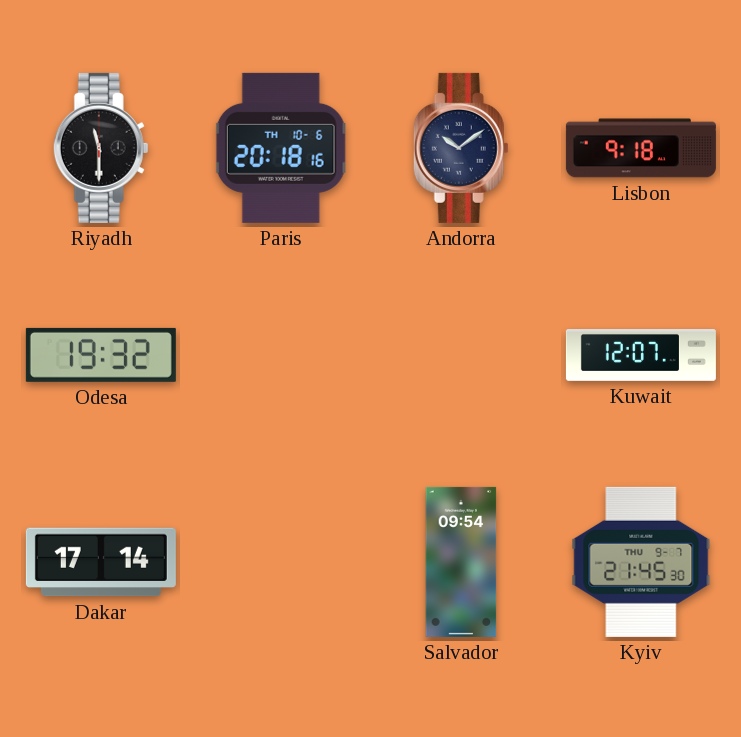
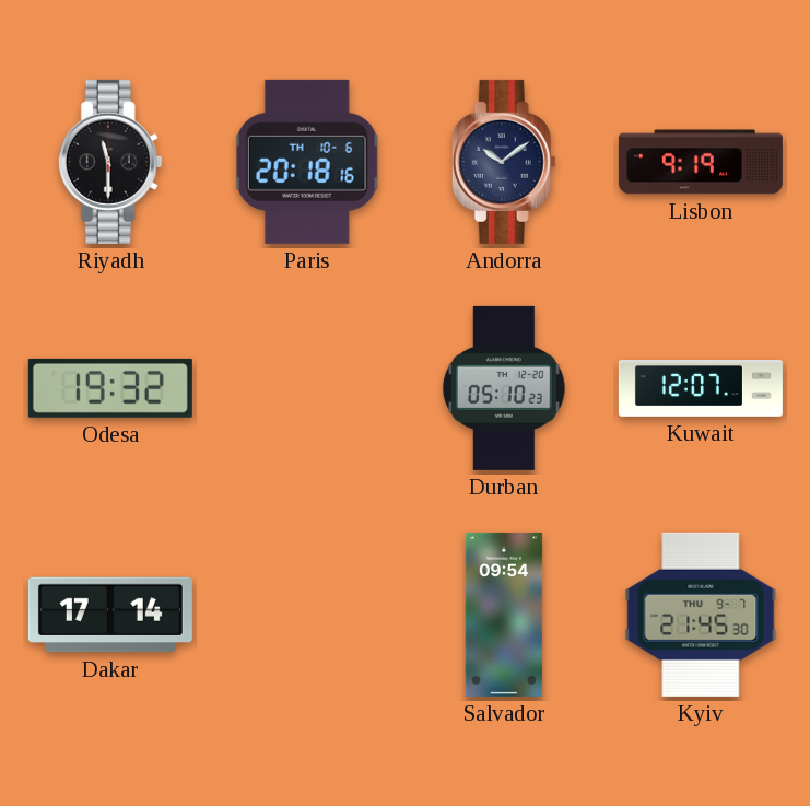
Lisbon: 9:18 -> 9:19 (701, 162)
Durban: none -> 05:10 (504, 388)
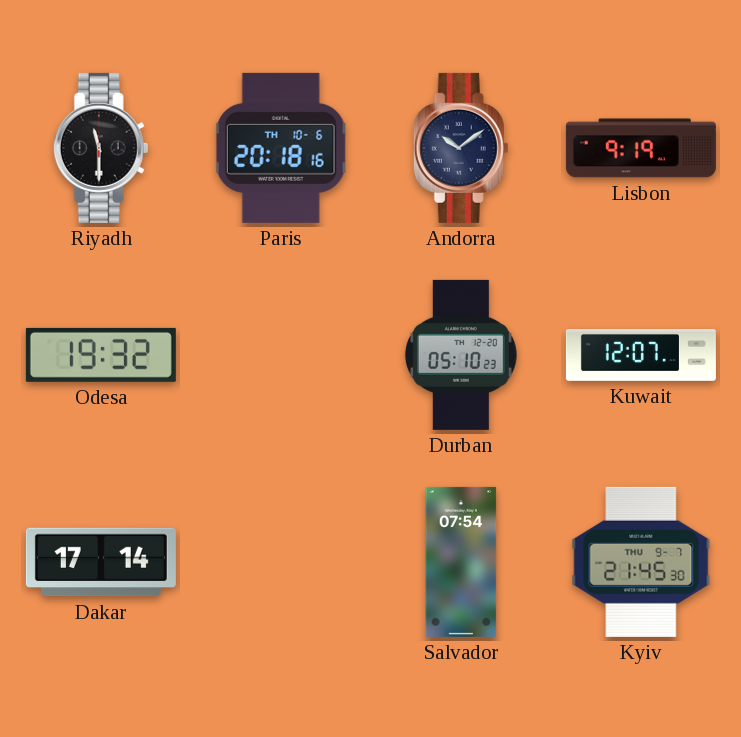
Salvador: 09:54 -> 07:54 (461, 562)
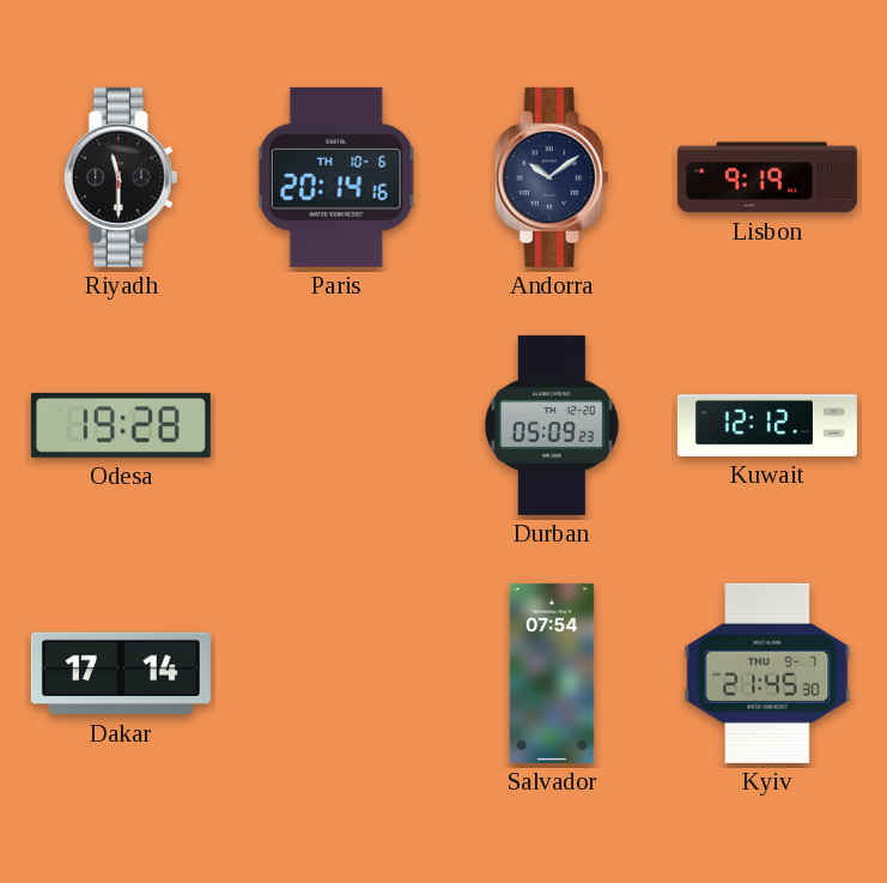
Paris: 20:18 -> 20:14 (336, 177)
Odesa: 19:32 -> 19:28 (121, 425)
Durban: 05:10 -> 05:09 (552, 425)
Kuwait: 12:07 -> 12:12 (767, 427)
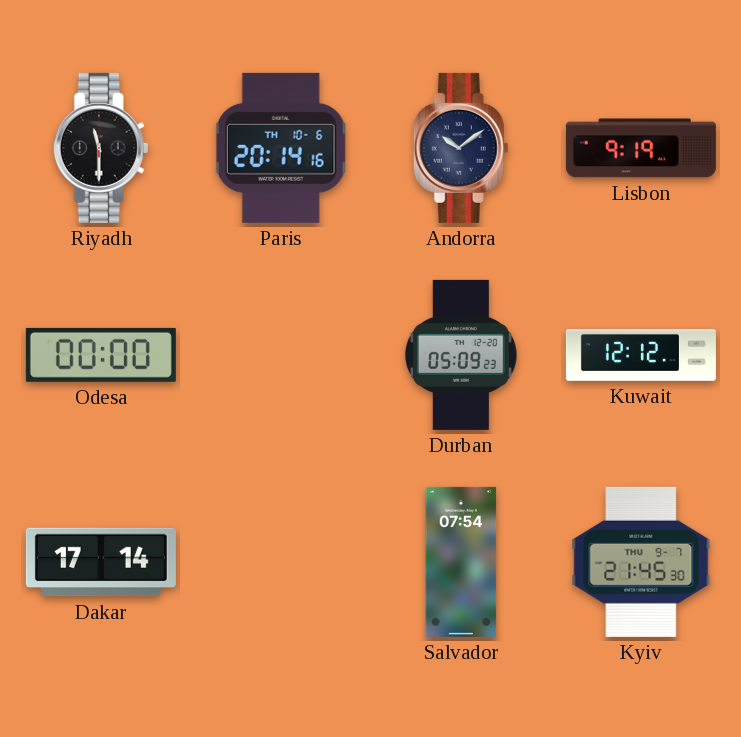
Odesa: 19:28 -> 00:00 (101, 355)
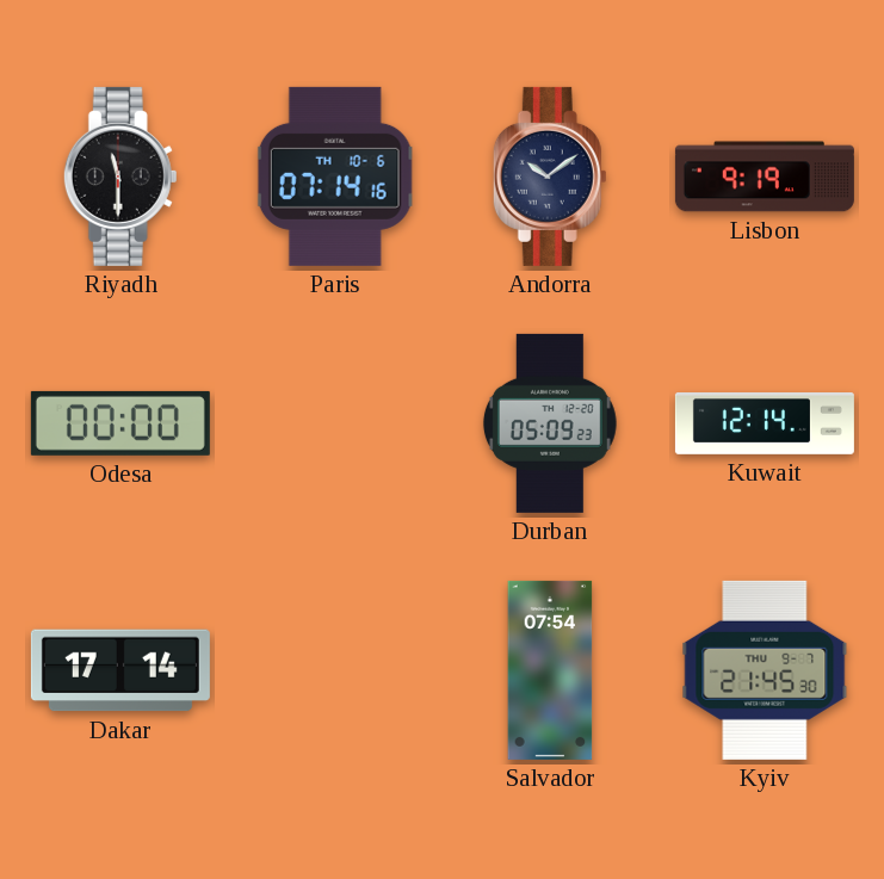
Paris: 20:14 -> 07:14 (335, 177)
Kuwait: 12:12 -> 12:14 (765, 425)
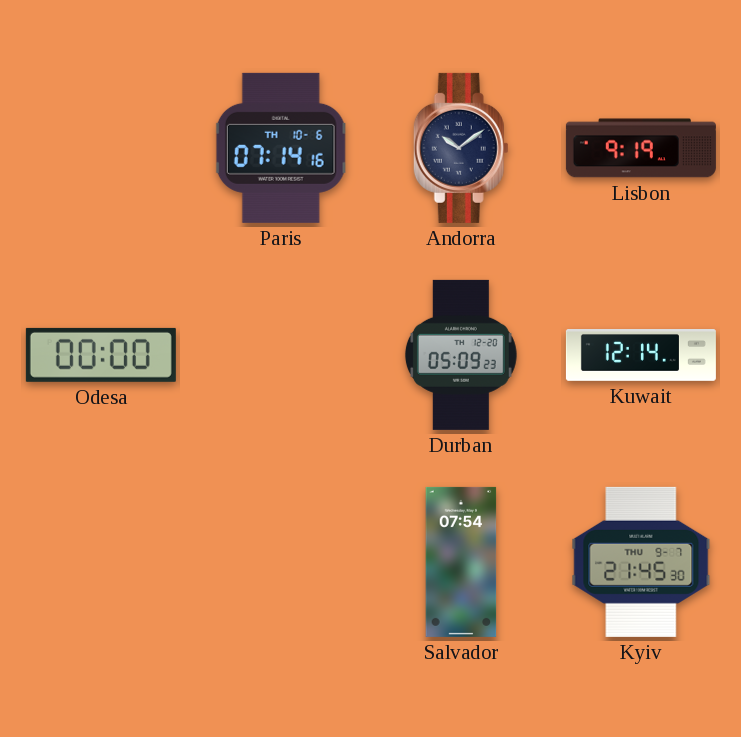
Riyadh: 11:30 -> none (120, 177)
Dakar: 17:14 -> none (120, 670)
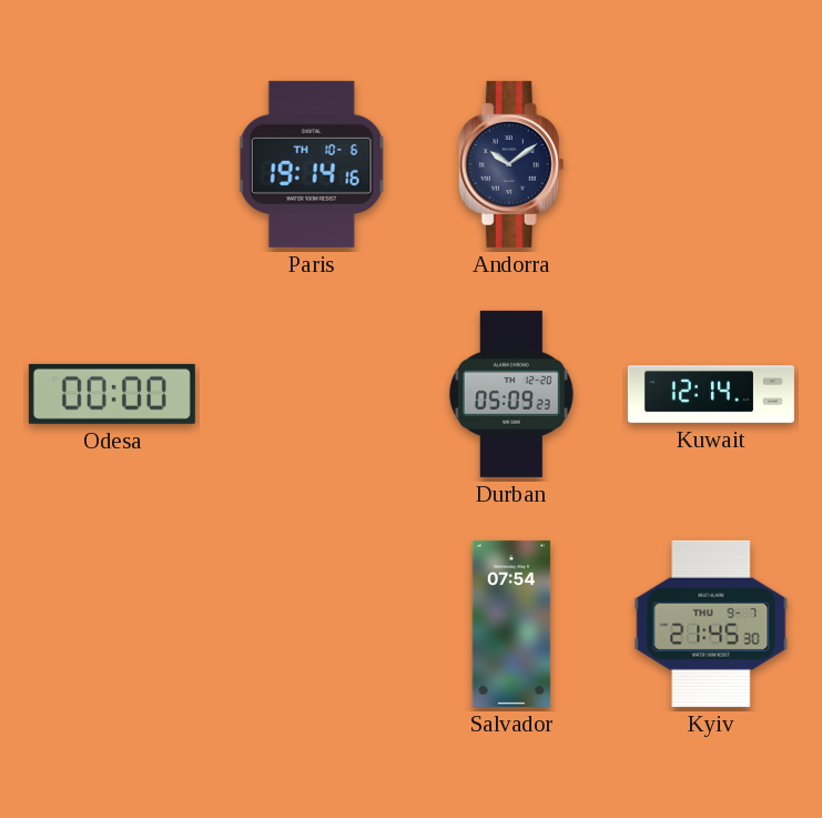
Paris: 07:14 -> 19:14 (312, 164)
Lisbon: 9:19 -> none (641, 148)
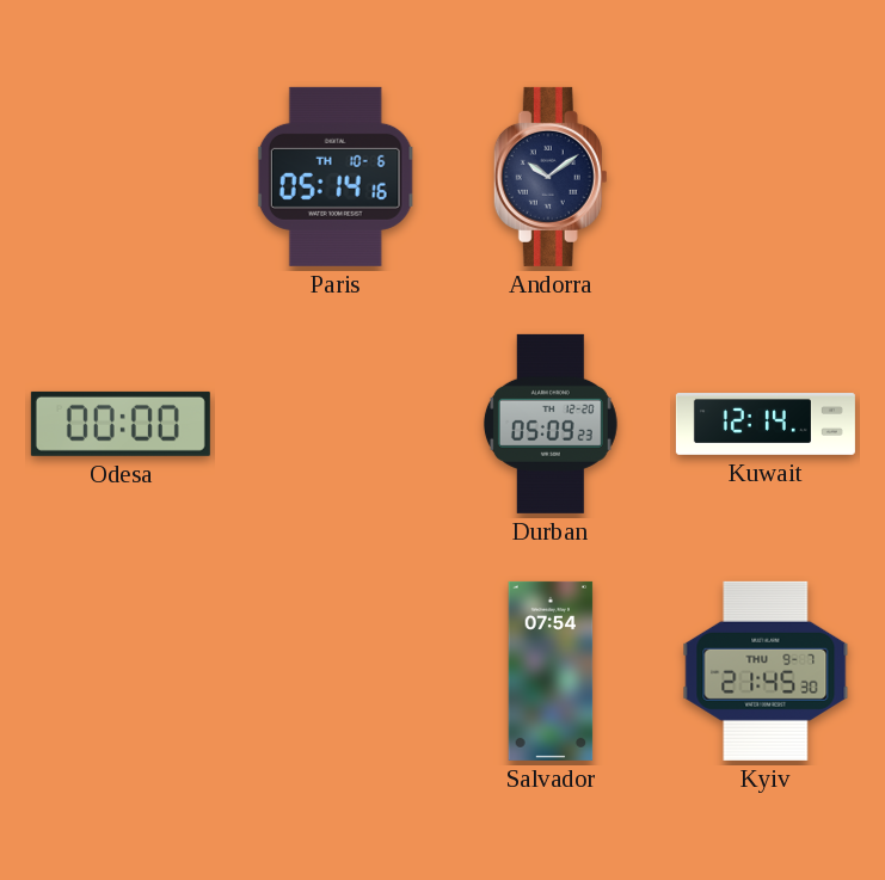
Paris: 19:14 -> 05:14 (336, 177)
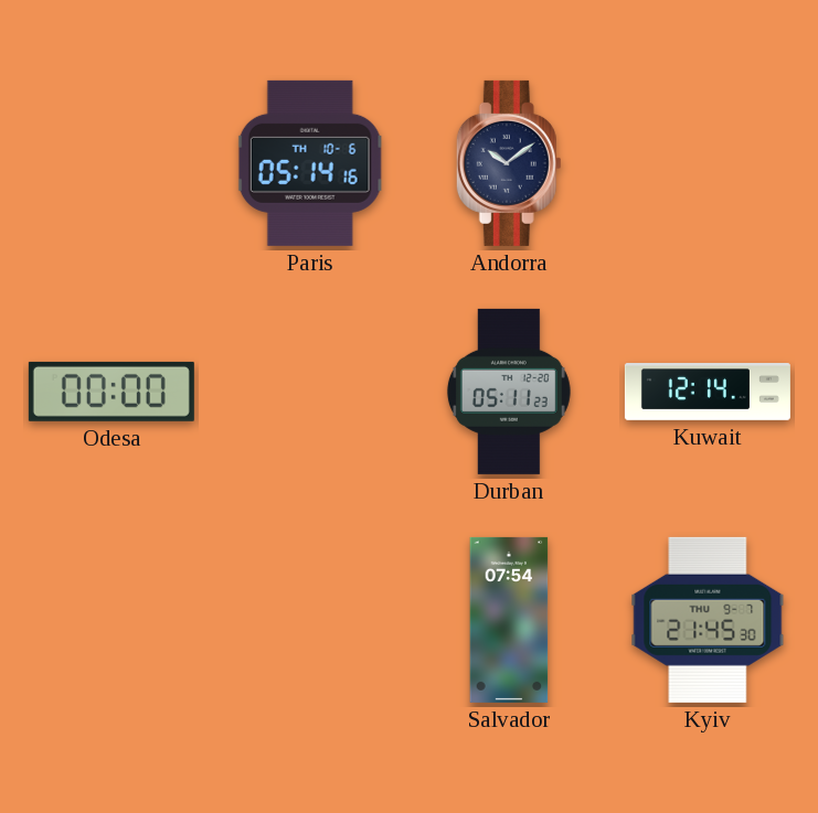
Durban: 05:09 -> 05:11 (509, 392)
